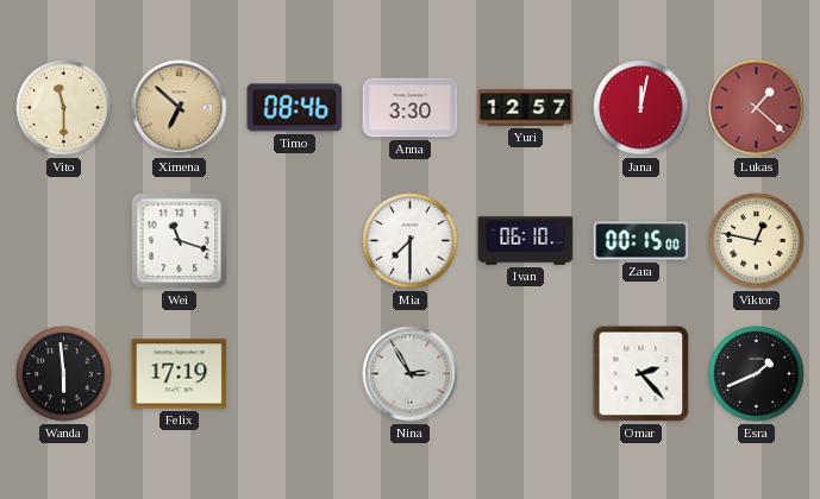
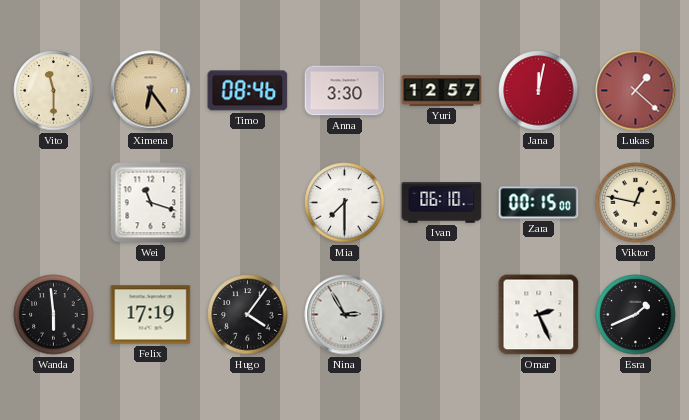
Ximena: 6:52 -> 6:24 (151, 91)
Hugo: none -> 4:06 (248, 315)
Omar: 2:23 -> 2:26 (539, 315)
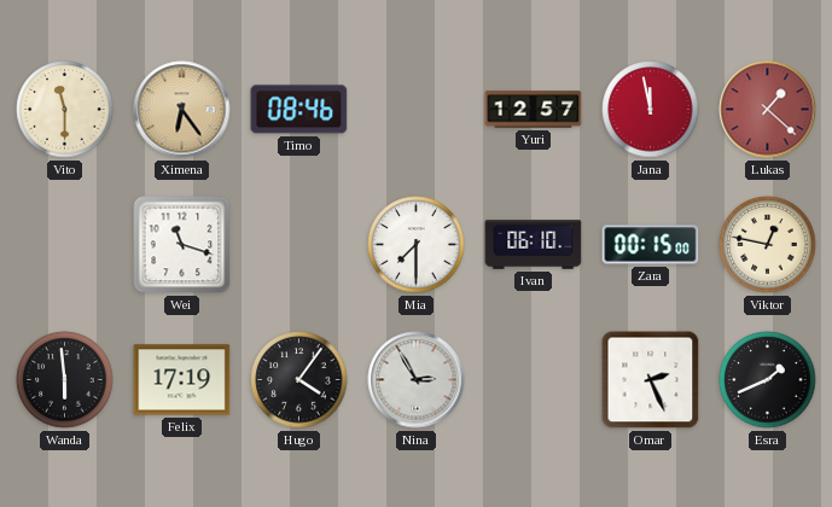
Anna: 3:30 -> none (345, 91)
Jana: 12:02 -> 11:58 (651, 110)
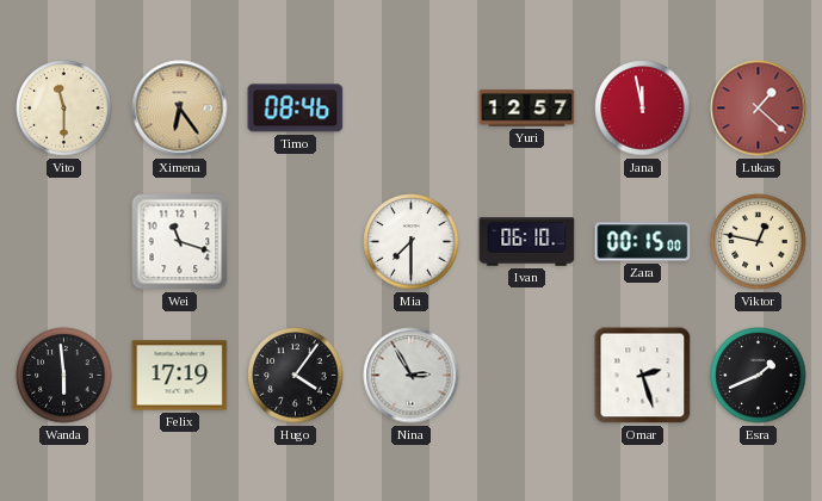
Omar: 2:26 -> 2:27 (643, 376)
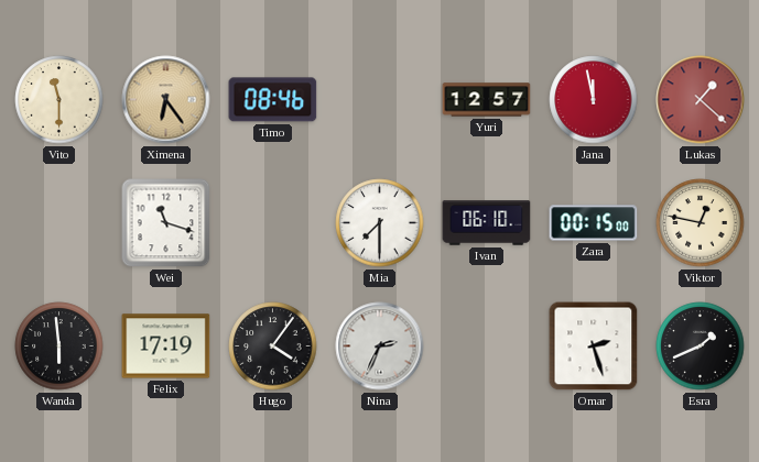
Nina: 2:55 -> 2:34 (380, 346)
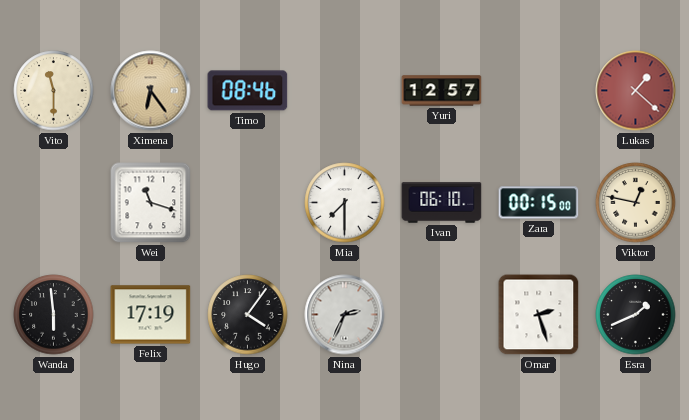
Jana: 11:58 -> none (594, 100)
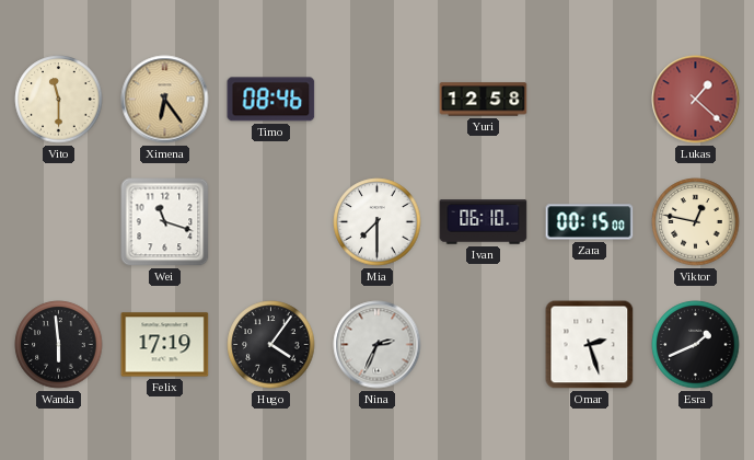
Yuri: 12:57 -> 12:58 (484, 100)
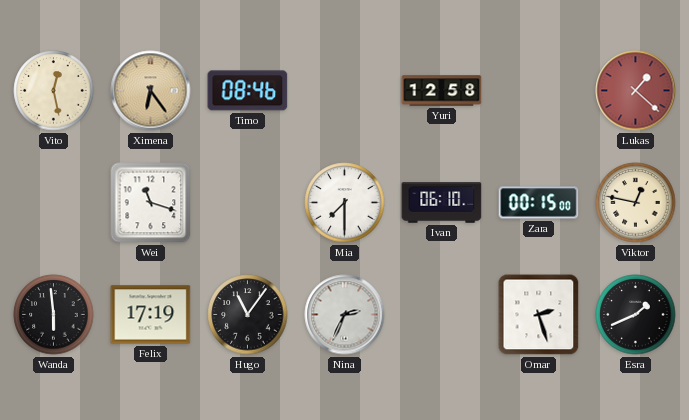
Vito: 11:30 -> 12:28 (54, 91)
Hugo: 4:06 -> 11:06 (248, 315)
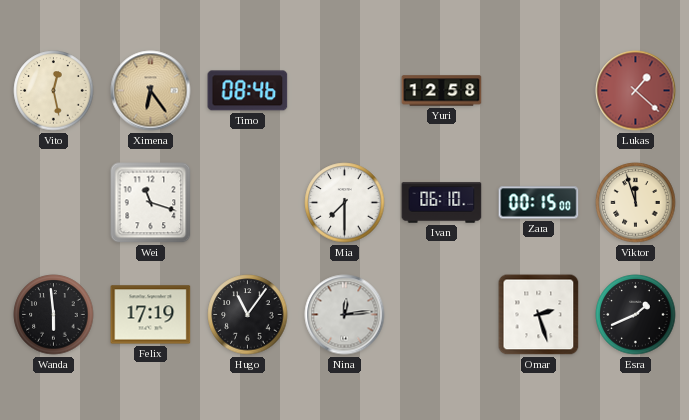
Viktor: 12:47 -> 11:57 (636, 203)
Nina: 2:34 -> 12:14 (345, 315)
